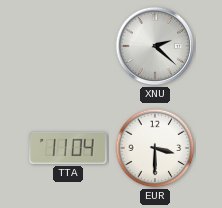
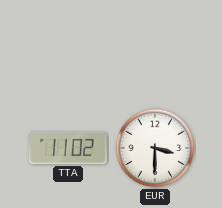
XNU: 2:22 -> none (155, 46)
TTA: 11:04 -> 11:02 (68, 148)
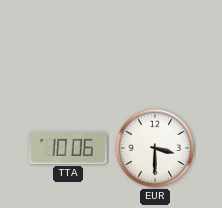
TTA: 11:02 -> 10:06 (68, 148)
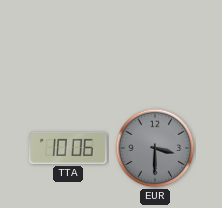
EUR dial: white -> grey (155, 148)
